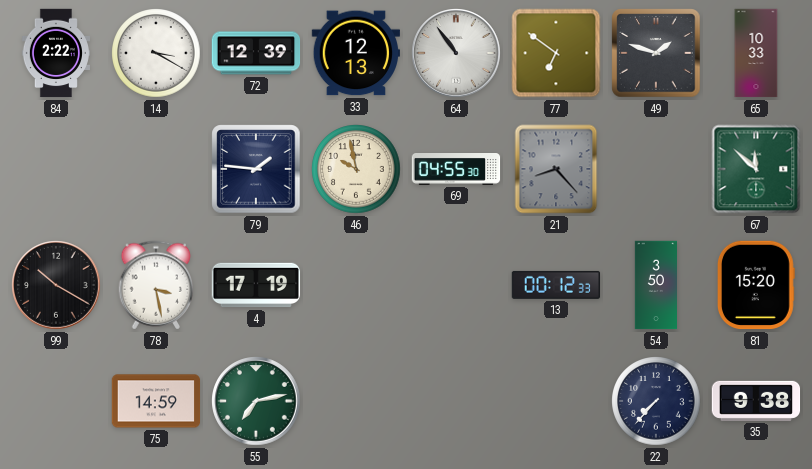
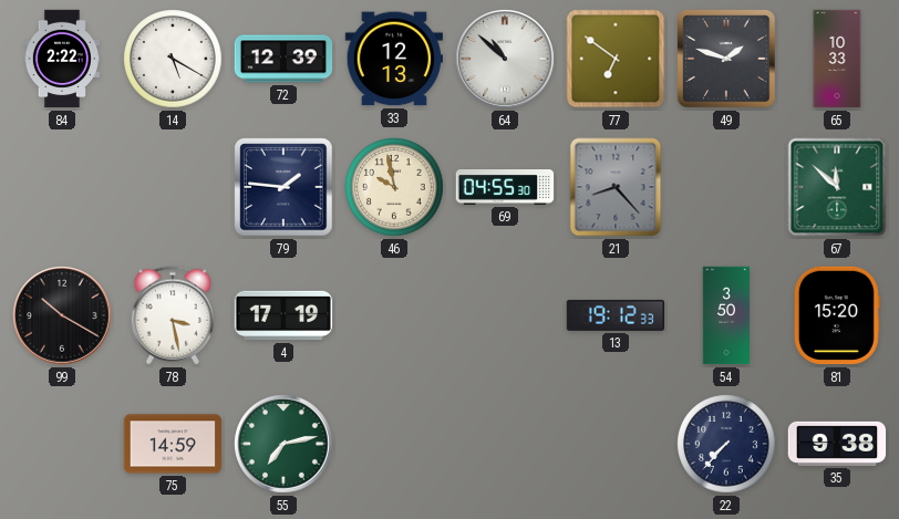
14: 3:20 -> 5:20 (173, 59)
64: 10:54 -> 10:52 (505, 59)
13: 00:12 -> 19:12 (616, 315)
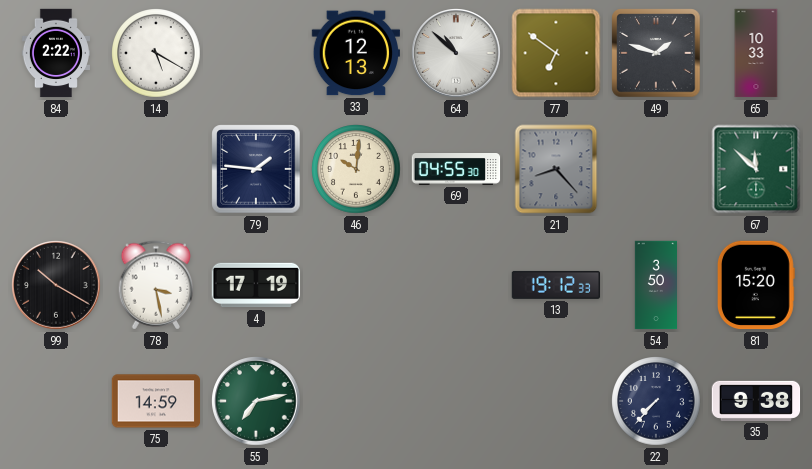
72: 12:39 -> none (283, 59)
46: 9:58 -> 10:01 (356, 169)
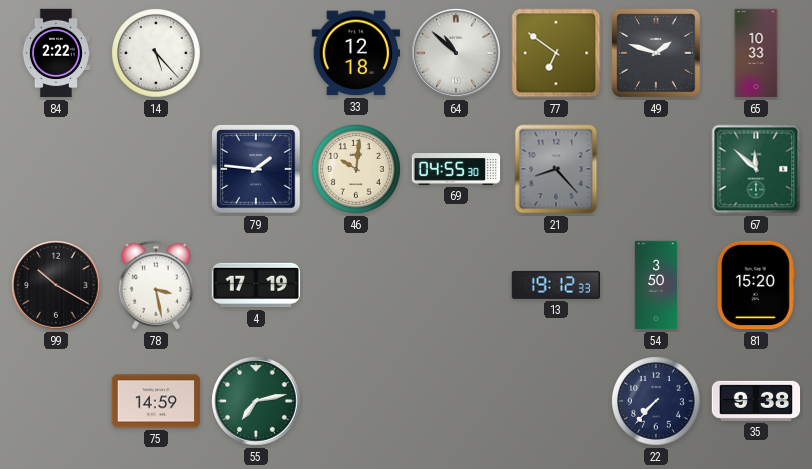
14: 5:20 -> 5:23 (156, 53)
33: 12:13 -> 12:18 (355, 53)
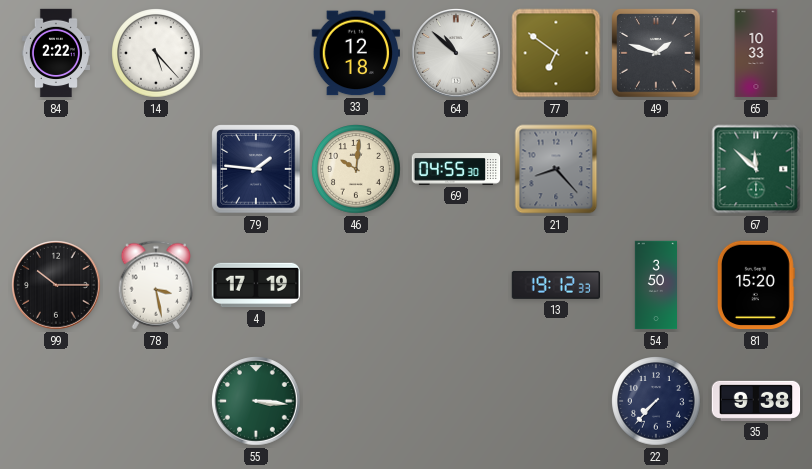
99: 10:20 -> 10:15 (56, 285)
75: 14:59 -> none (156, 401)
55: 7:13 -> 3:16 (256, 401)
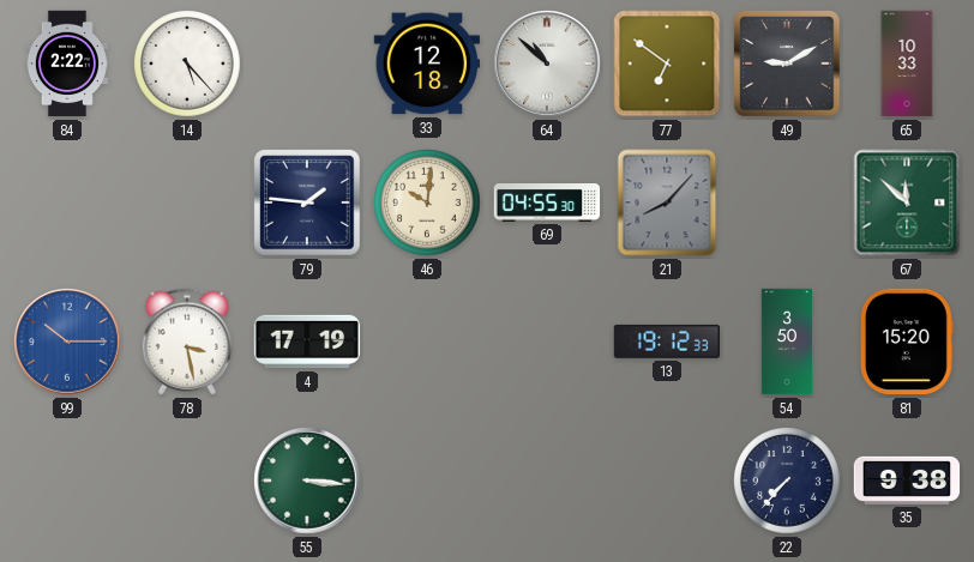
49: 1:48 -> 9:10 (787, 64)
21: 8:23 -> 8:07 (667, 203)
99 dial: black -> blue (67, 342)
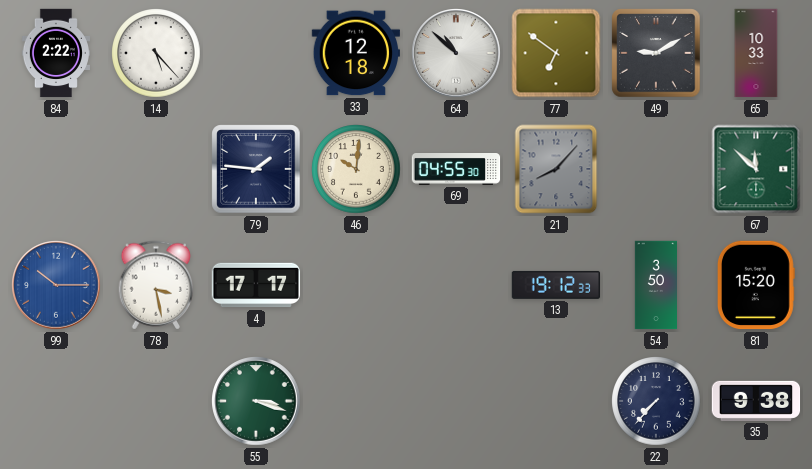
4: 17:19 -> 17:17 (256, 285)
55: 3:16 -> 3:18 (256, 401)
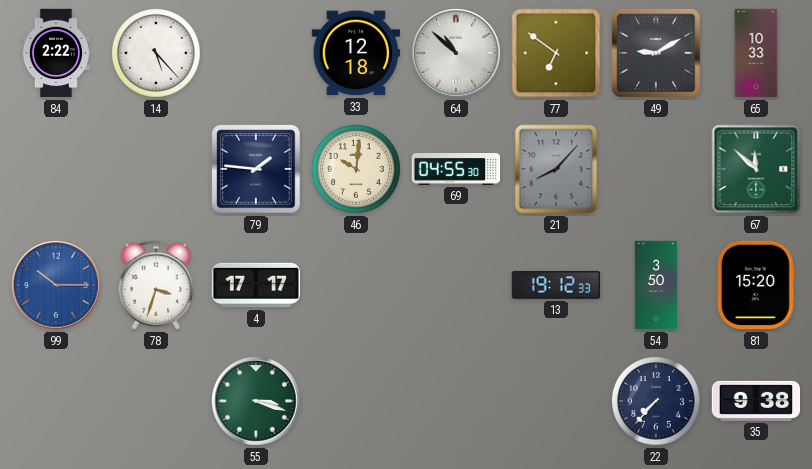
78: 3:28 -> 3:33 (156, 285)
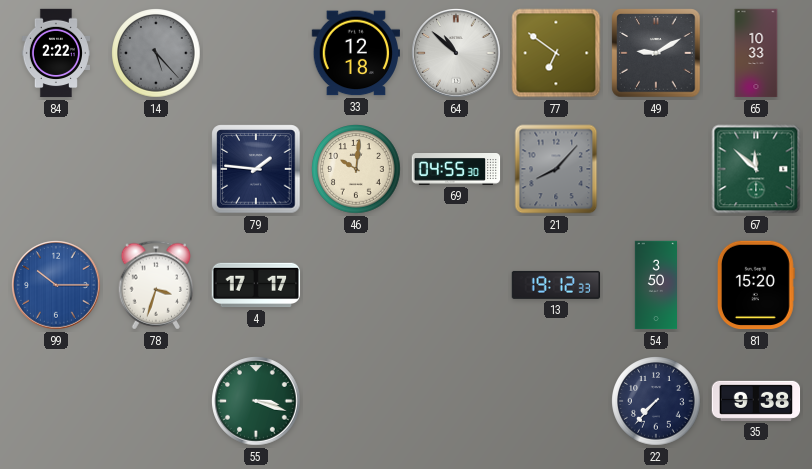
14 dial: white -> grey (156, 53)
